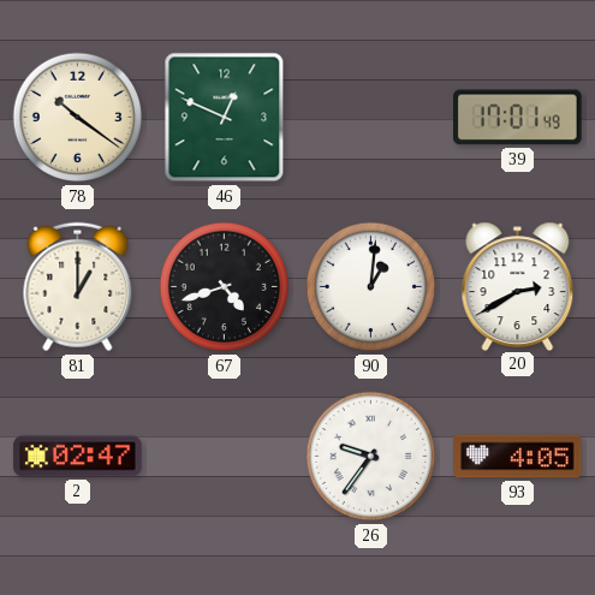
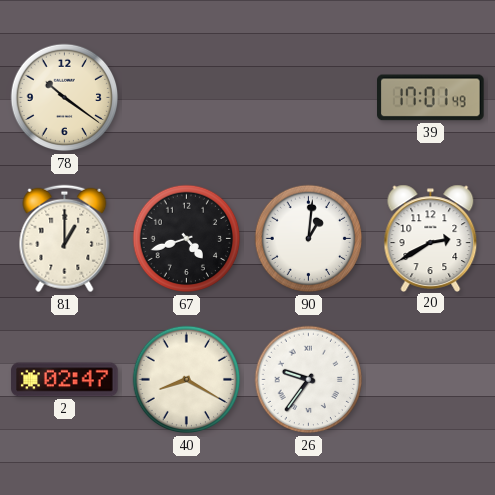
46: 12:49 -> none (225, 118)
40: none -> 8:20 (187, 380)
93: 4:05 -> none (518, 457)
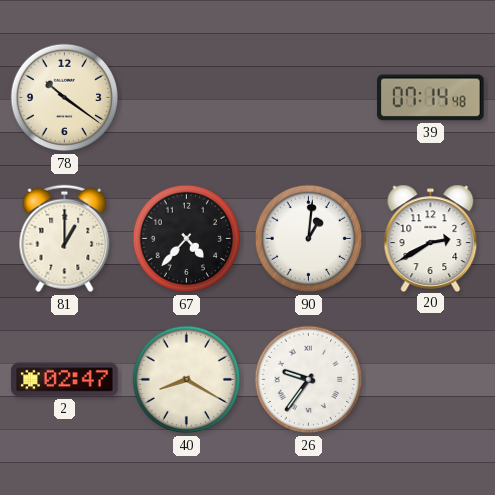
39: 17:01 -> 07:14 (431, 98)
67: 4:42 -> 4:37 (187, 239)
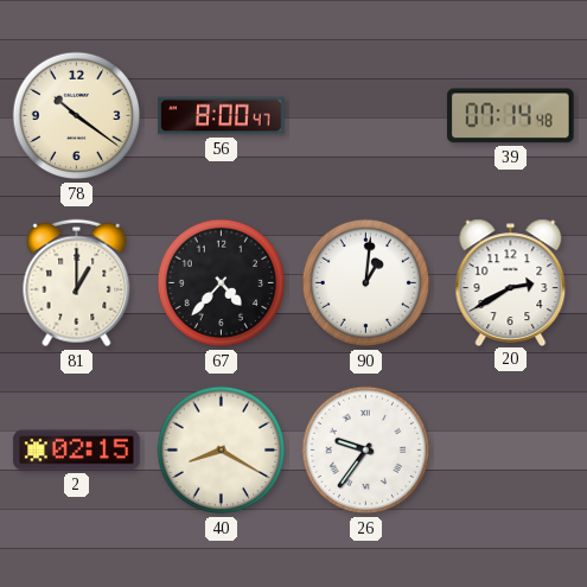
56: none -> 8:00 (222, 116)
2: 02:47 -> 02:15 (77, 451)
